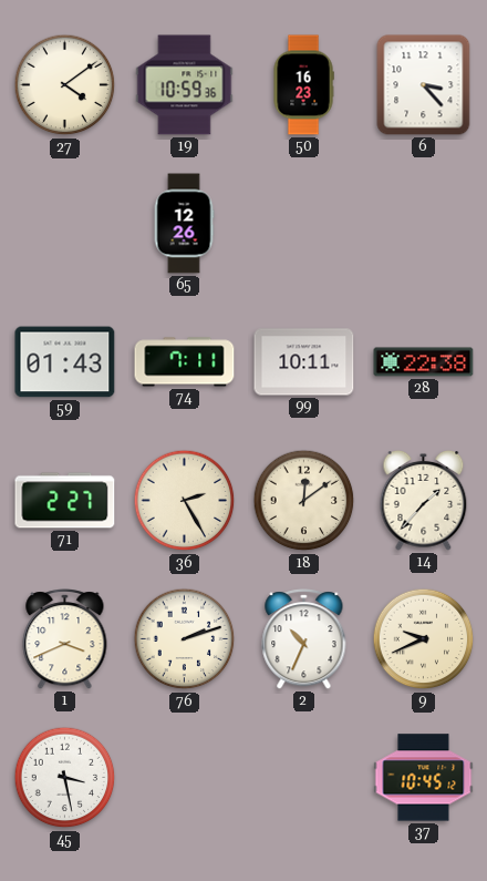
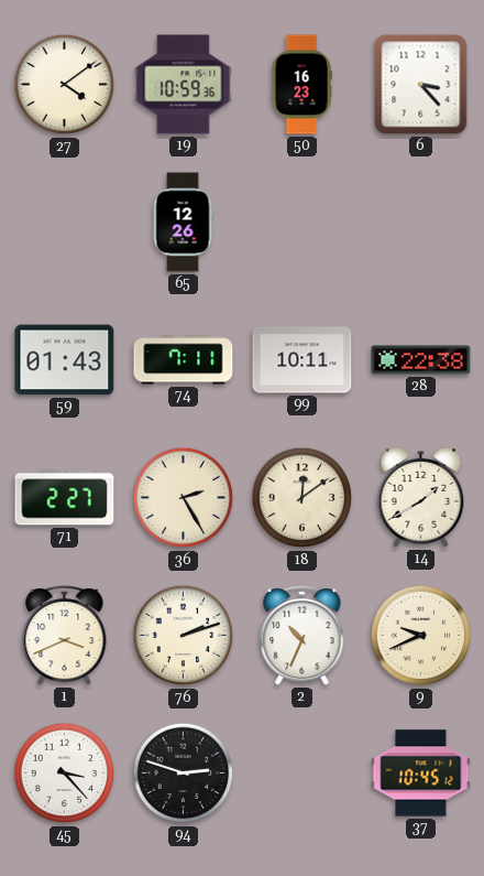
14: 1:37 -> 1:40 (421, 498)
45: 3:28 -> 3:23 (65, 774)
94: none -> 2:48 (184, 774)
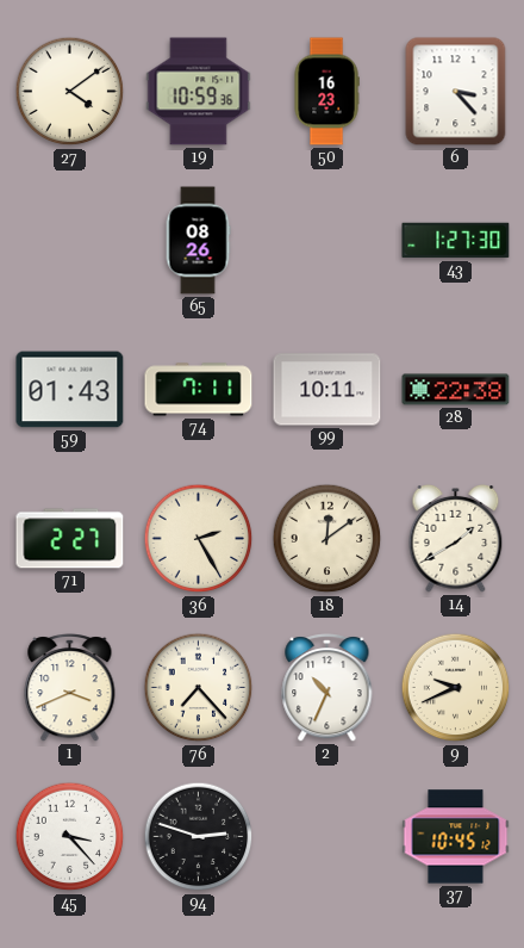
65: 12:26 -> 08:26 (198, 241)
43: none -> 1:27 (456, 241)
76: 2:12 -> 7:23 (199, 688)
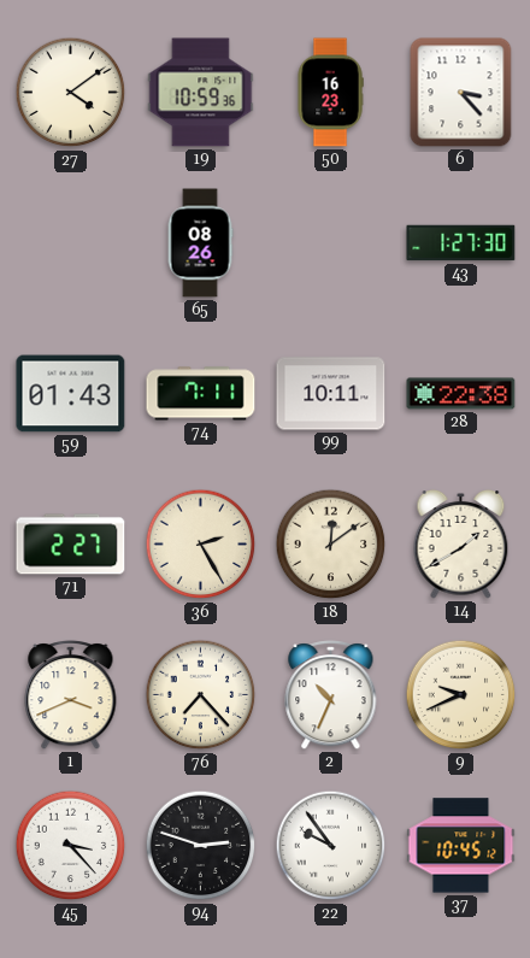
22: none -> 9:54 (331, 846)
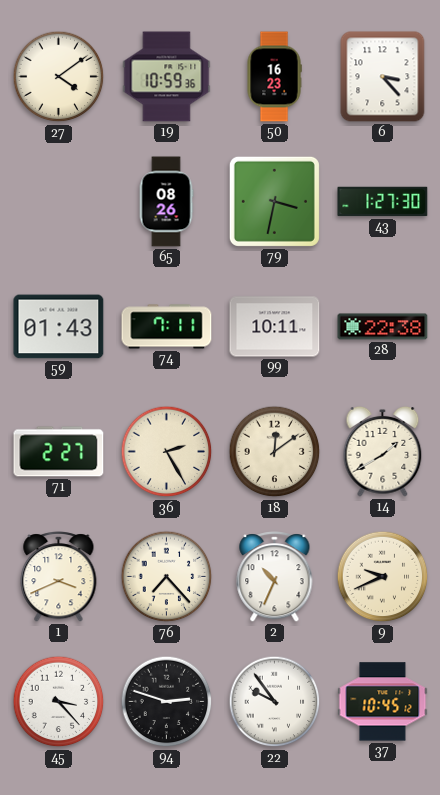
79: none -> 3:32 (274, 201)
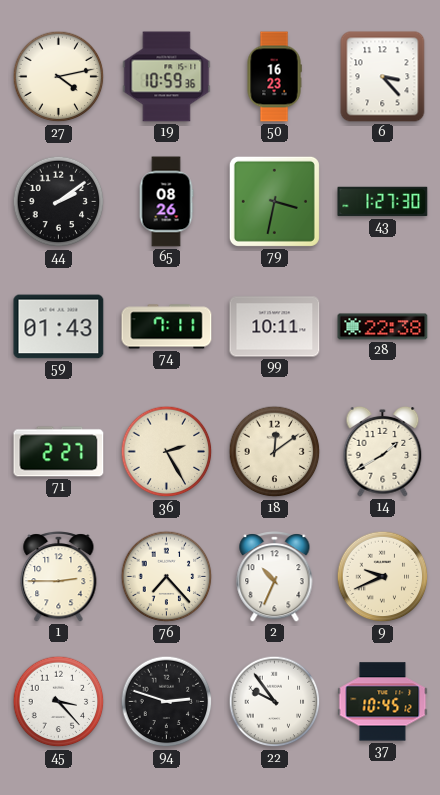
27: 4:09 -> 4:13 (59, 77)
44: none -> 2:09 (59, 202)
1: 3:41 -> 2:45 (59, 577)
